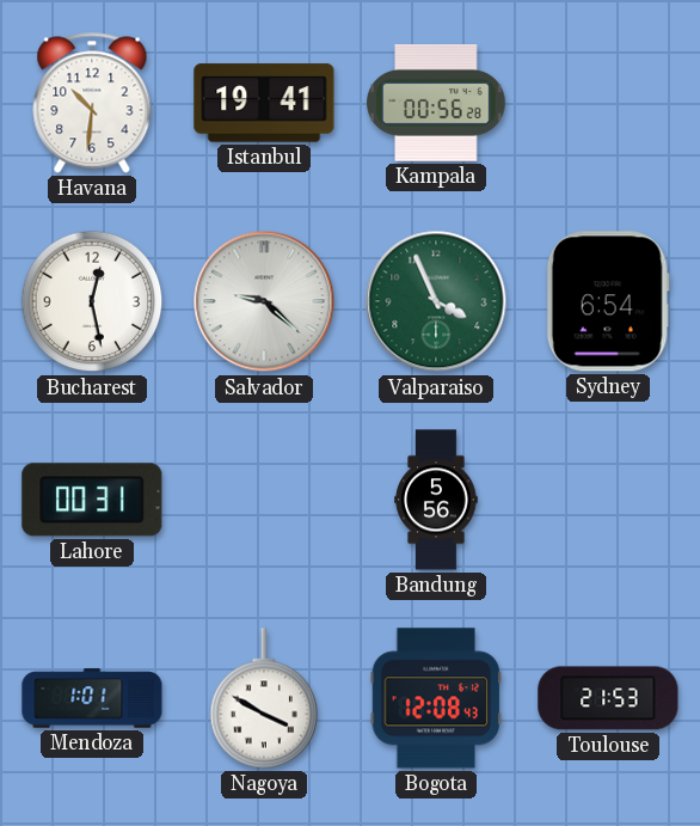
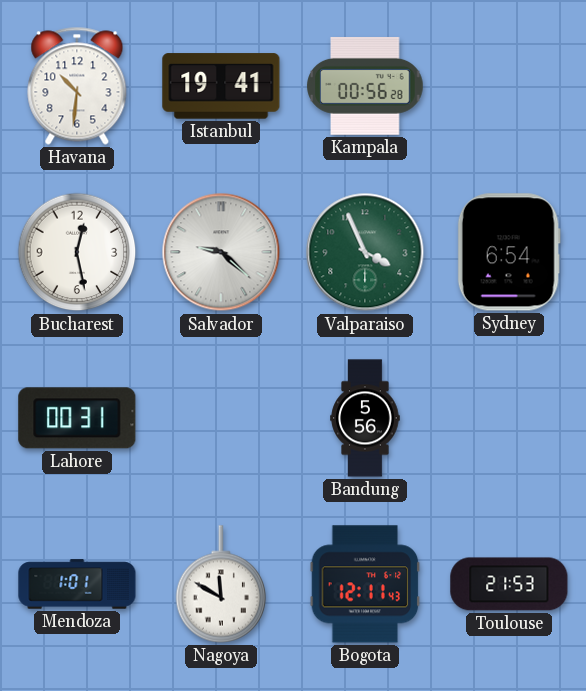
Nagoya: 3:50 -> 11:50 (221, 584)
Bogota: 12:08 -> 12:11 (365, 584)
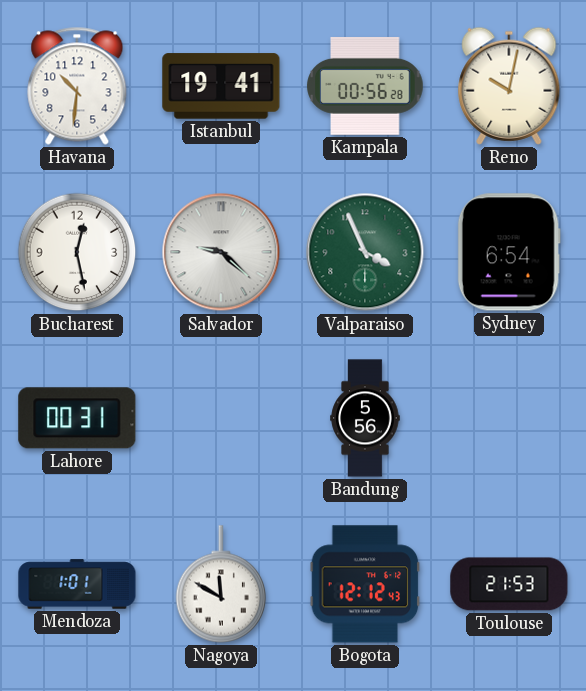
Reno: none -> 10:02 (509, 86)
Bogota: 12:11 -> 12:12 (365, 584)
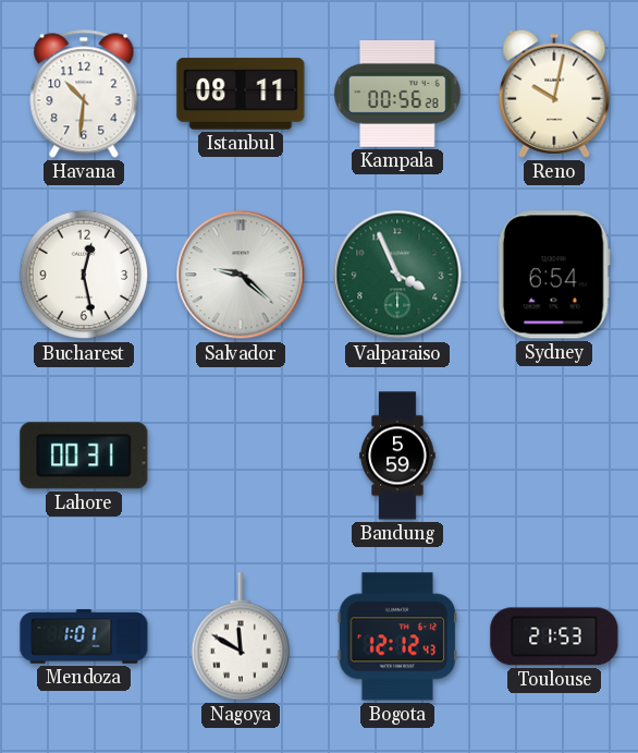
Istanbul: 19:41 -> 08:11 (241, 94)
Bandung: 5:56 -> 5:59 (397, 456)
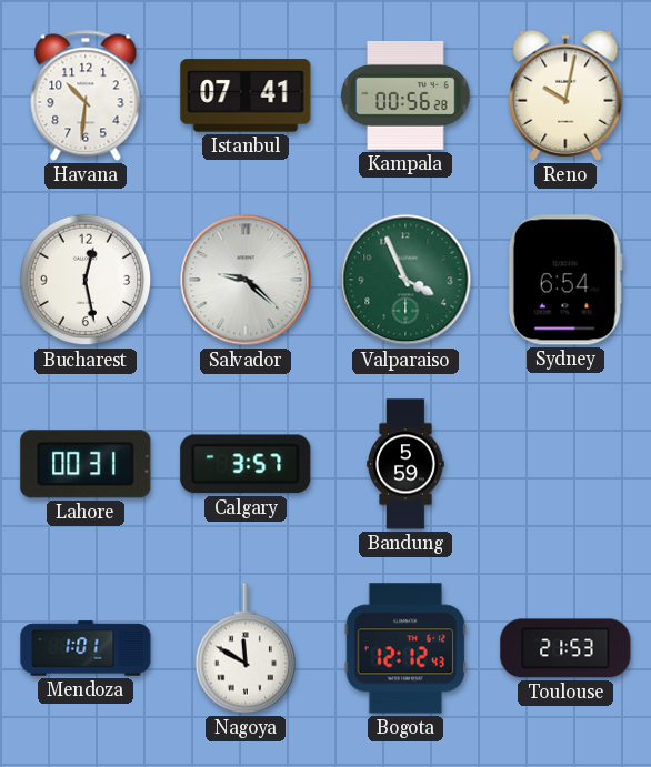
Istanbul: 08:11 -> 07:41 (246, 95)
Calgary: none -> 3:57 (246, 464)
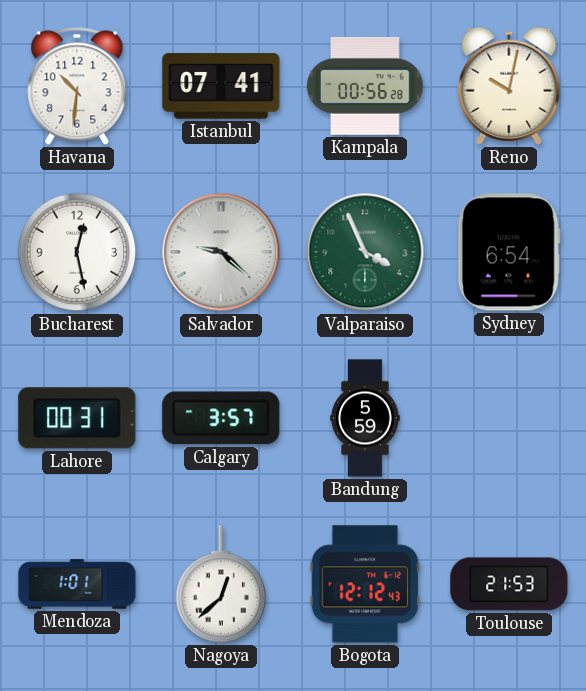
Nagoya: 11:50 -> 12:38 (221, 584)
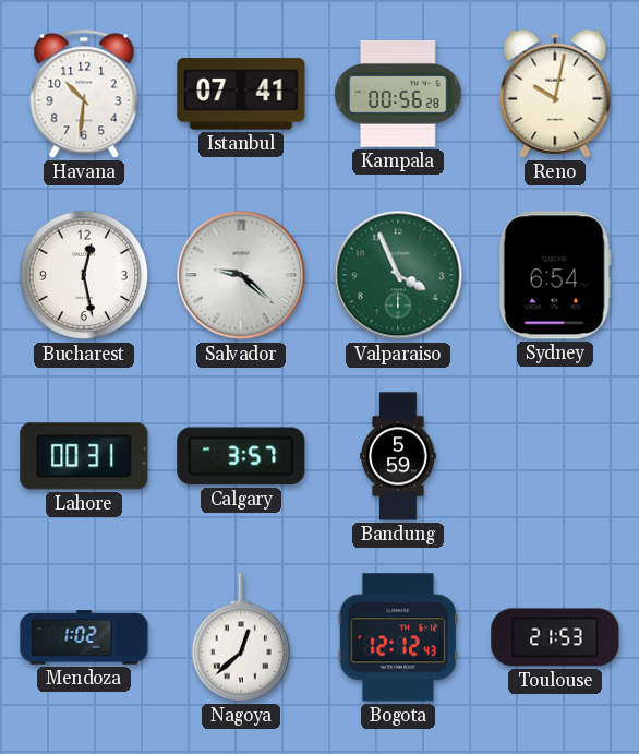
Mendoza: 1:01 -> 1:02 (84, 637)
